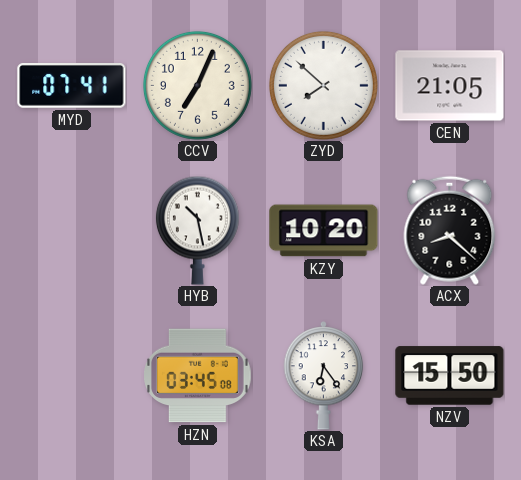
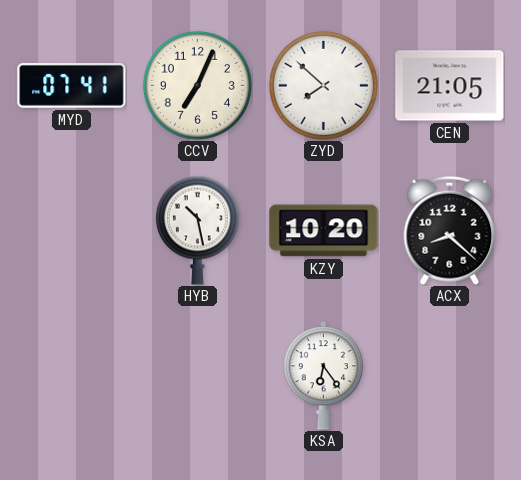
HZN: 03:45 -> none (198, 376)
NZV: 15:50 -> none (450, 376)
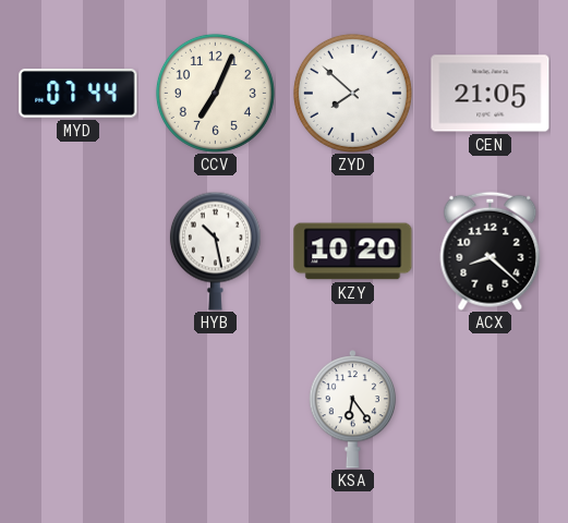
MYD: 07:41 -> 07:44 (78, 94)
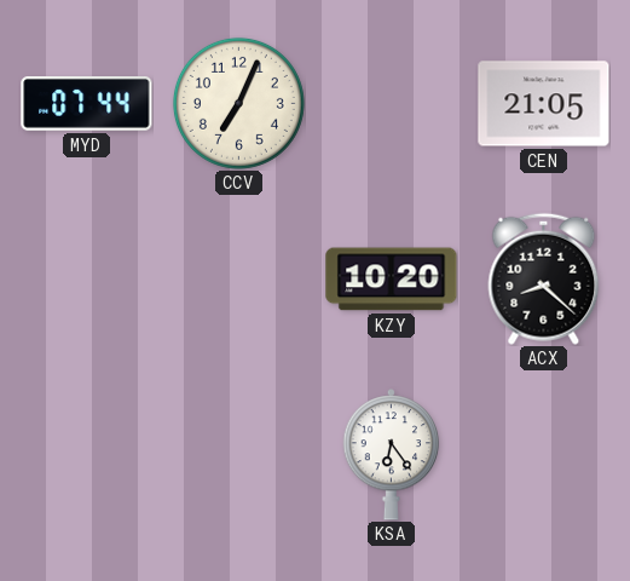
ZYD: 7:52 -> none (352, 93)
HYB: 10:28 -> none (215, 251)
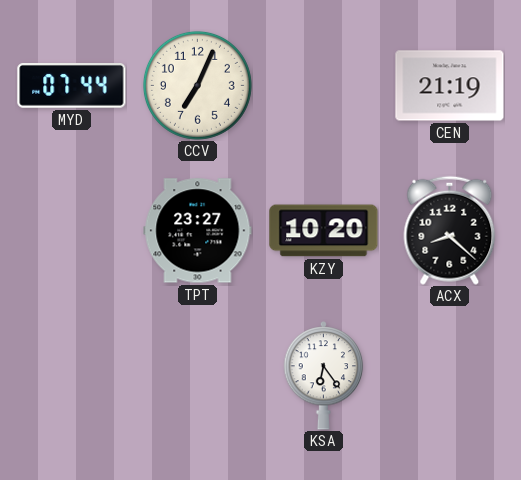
CEN: 21:05 -> 21:19 (450, 86)
TPT: none -> 23:27 (198, 231)
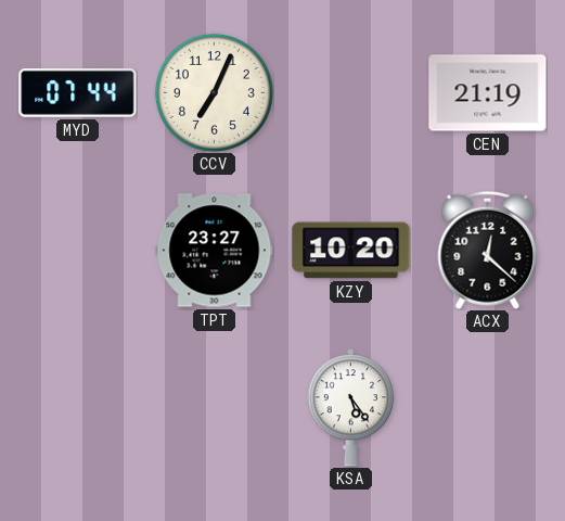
ACX: 8:22 -> 12:22 (488, 250)
KSA: 6:24 -> 5:24 (351, 408)
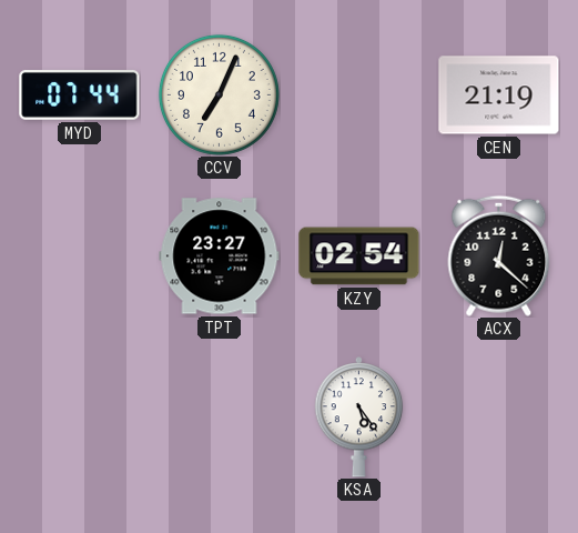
KZY: 10:20 -> 02:54 (359, 257)
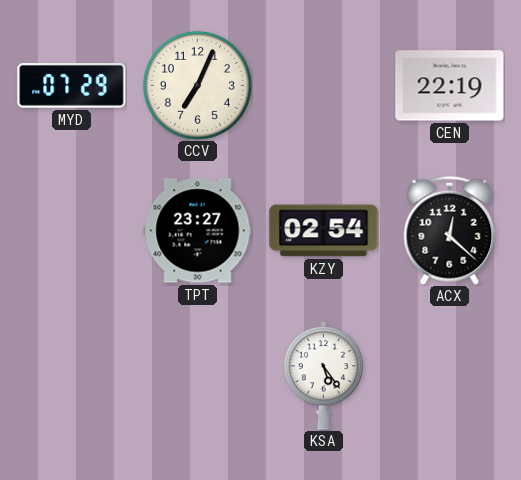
MYD: 07:44 -> 07:29 (72, 86)
CEN: 21:19 -> 22:19 (450, 86)
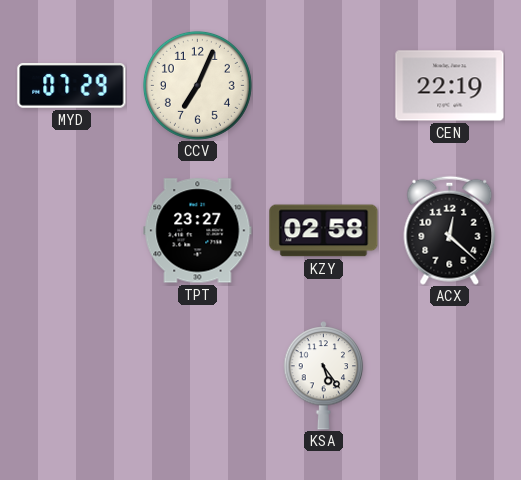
KZY: 02:54 -> 02:58 (324, 231)
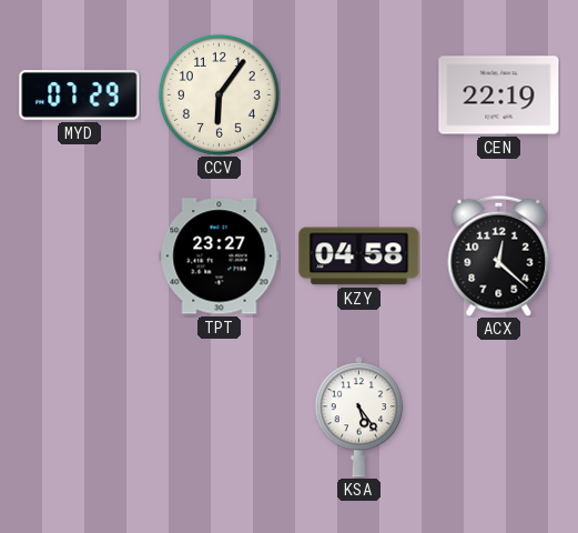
CCV: 7:04 -> 6:06 (219, 94)
KZY: 02:58 -> 04:58 (359, 257)
